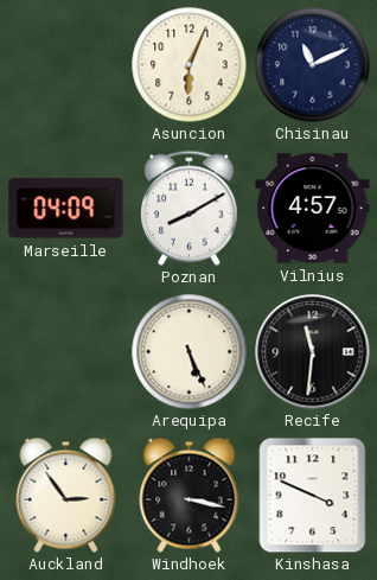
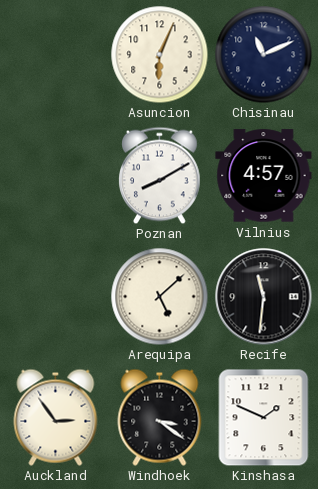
Marseille: 04:09 -> none (66, 209)
Arequipa: 5:26 -> 5:08 (159, 296)
Windhoek: 3:17 -> 3:21 (160, 417)
Kinshasa: 3:49 -> 1:49 (264, 417)
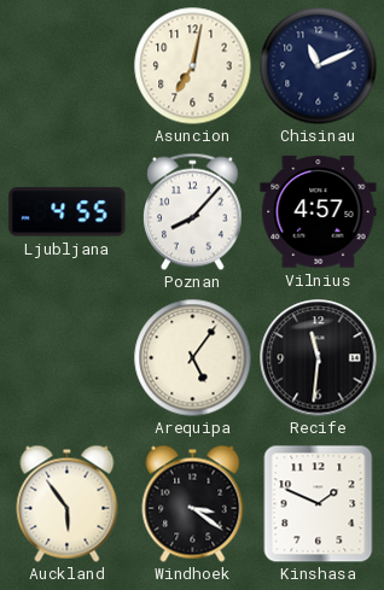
Asuncion: 6:04 -> 7:02 (192, 65)
Ljubljana: none -> 4:55 (68, 212)
Poznan: 8:10 -> 8:07 (193, 211)
Arequipa: 5:08 -> 5:06 (192, 357)
Auckland: 2:54 -> 5:54 (68, 503)
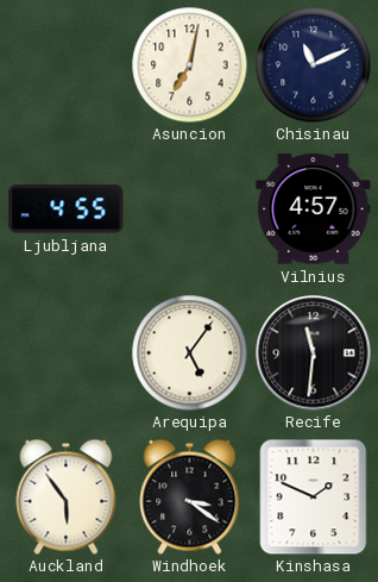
Poznan: 8:07 -> none (193, 211)
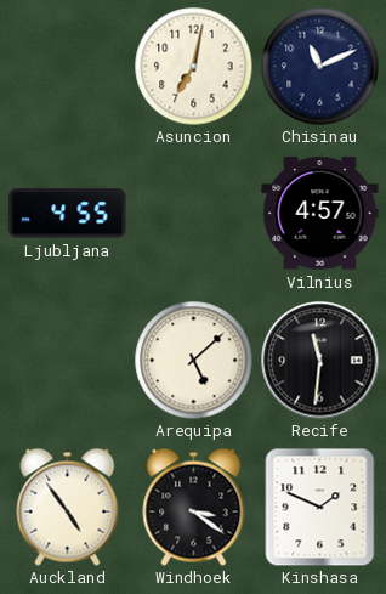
Arequipa: 5:06 -> 5:08 (193, 360)
Auckland: 5:54 -> 4:54 (68, 507)
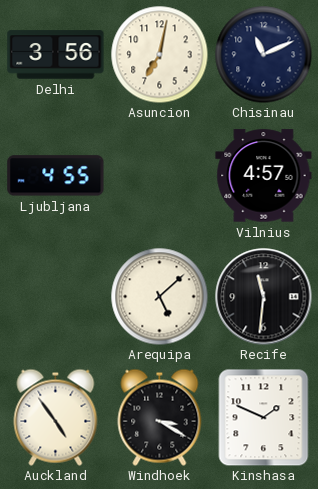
Delhi: none -> 3:56 (56, 55)
Windhoek: 3:21 -> 3:20 (160, 417)
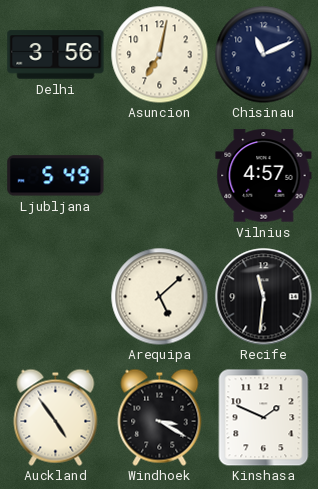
Ljubljana: 4:55 -> 5:49 (56, 176)
